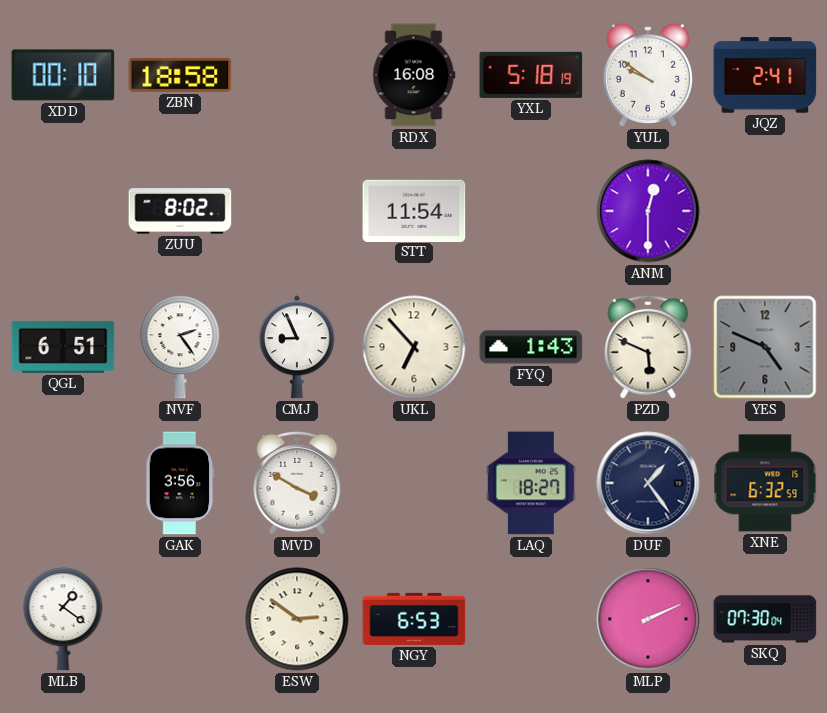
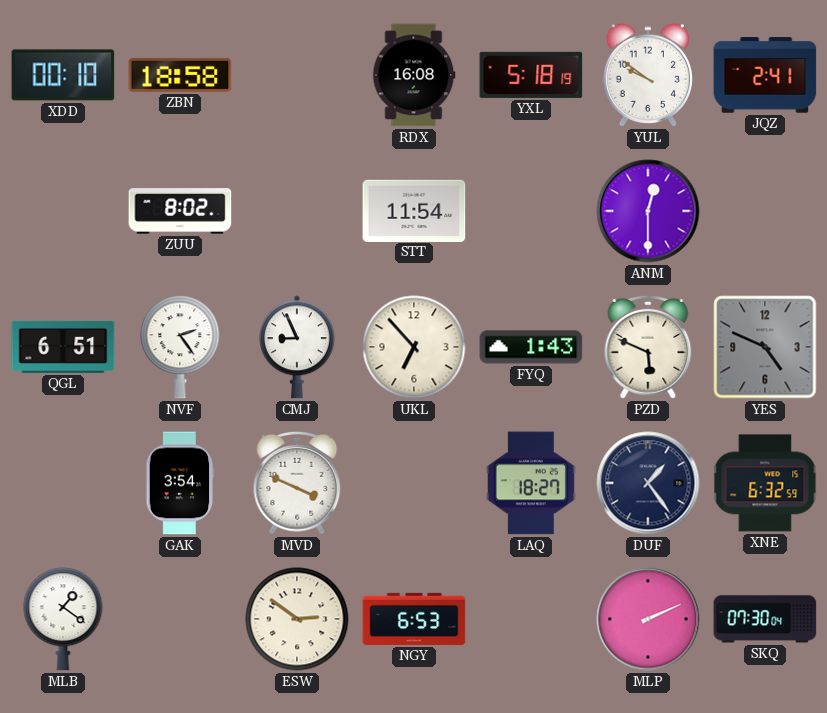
GAK: 3:56 -> 3:54 (180, 483)
MVD: 3:50 -> 3:49 (297, 483)
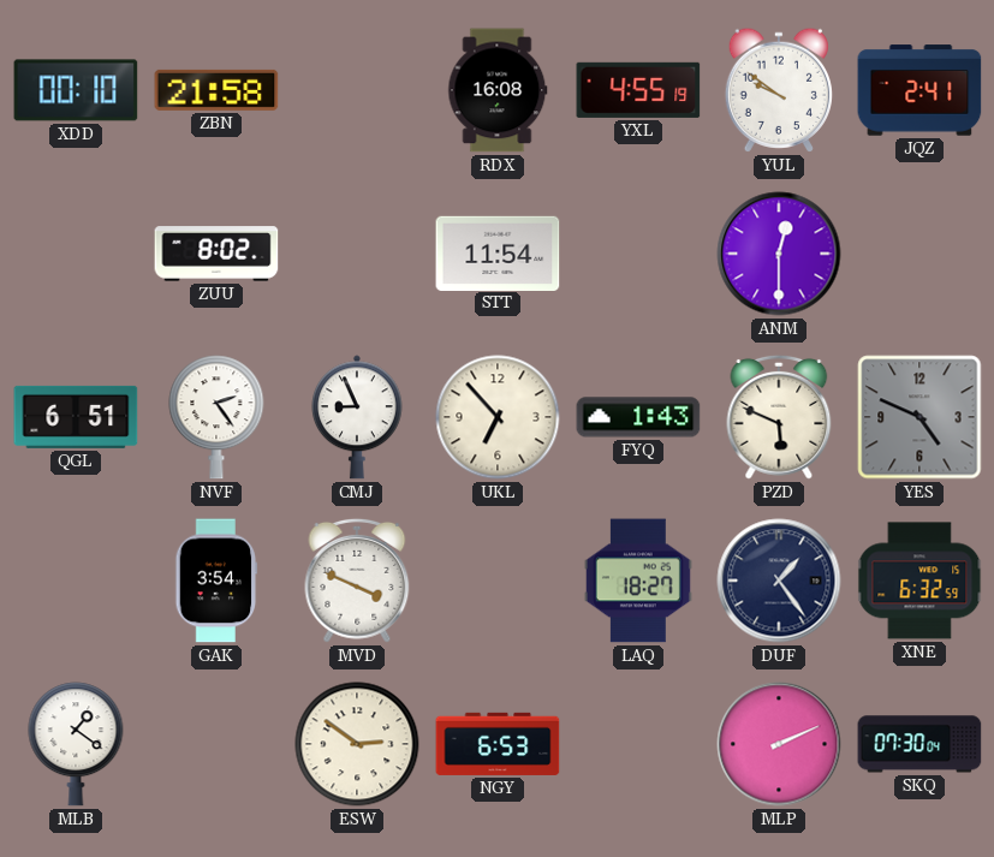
ZBN: 18:58 -> 21:58 (216, 90)
YXL: 5:18 -> 4:55 (638, 90)
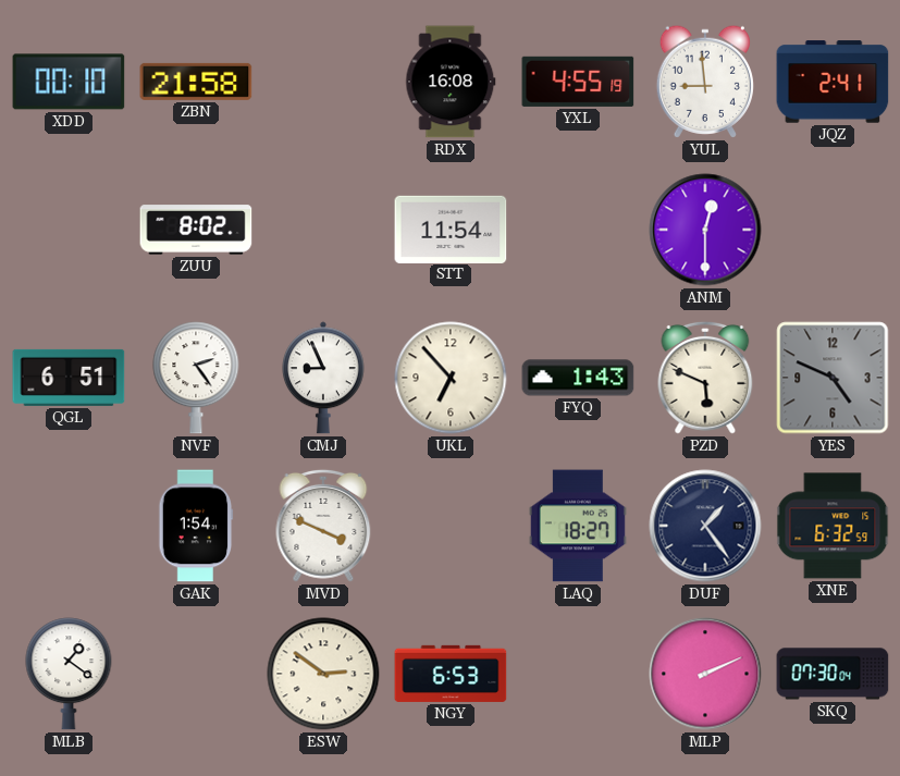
YUL: 9:51 -> 8:59 (705, 82)
GAK: 3:54 -> 1:54 (196, 526)
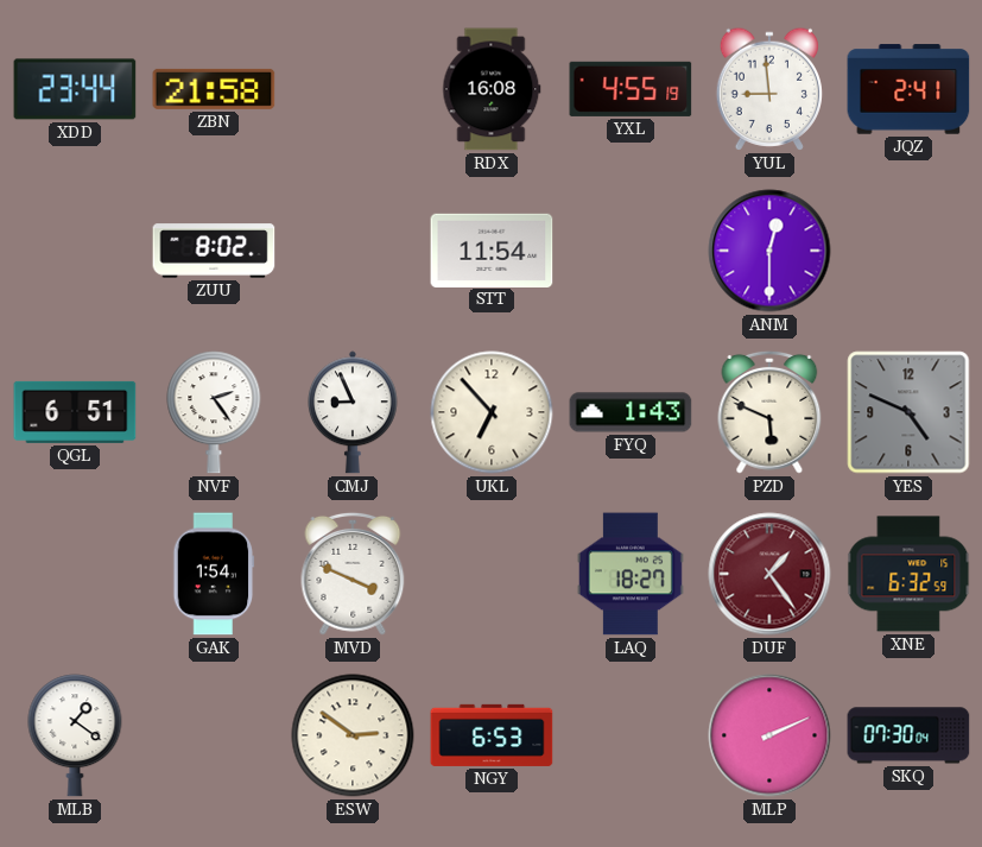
XDD: 00:10 -> 23:44 (75, 89)
DUF dial: navy -> burgundy (769, 574)
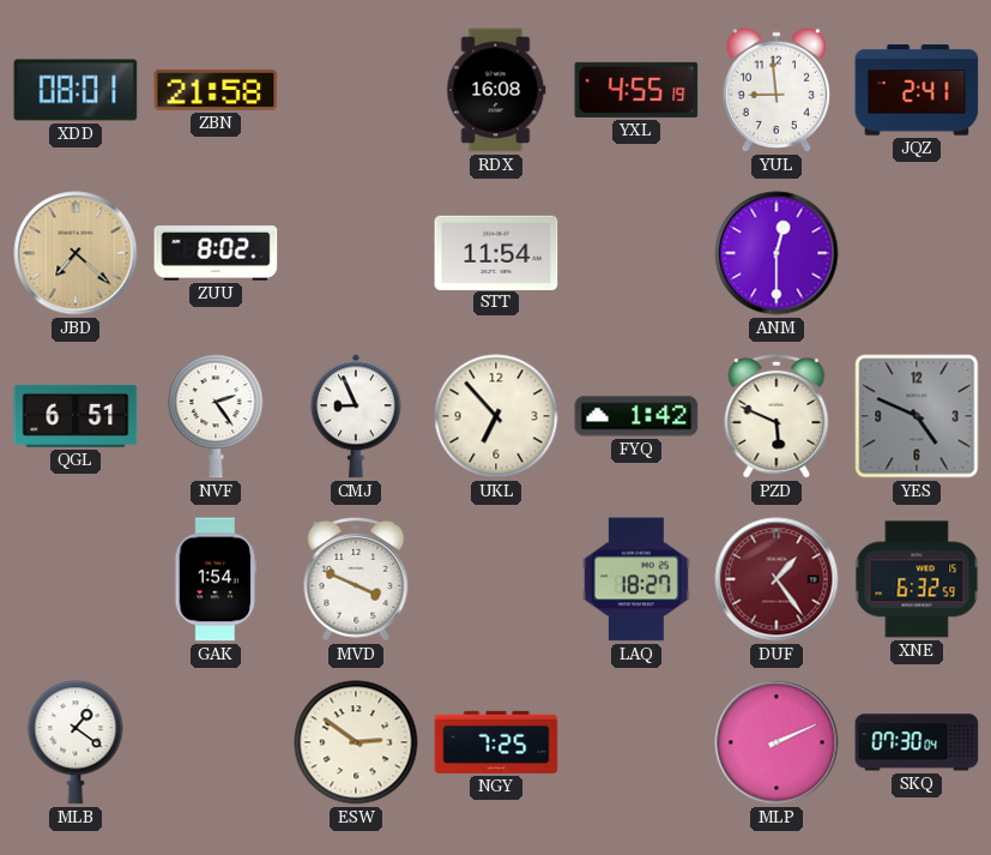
XDD: 23:44 -> 08:01 (75, 90)
JBD: none -> 7:22 (75, 253)
FYQ: 1:43 -> 1:42 (636, 416)
NGY: 6:53 -> 7:25 (496, 742)
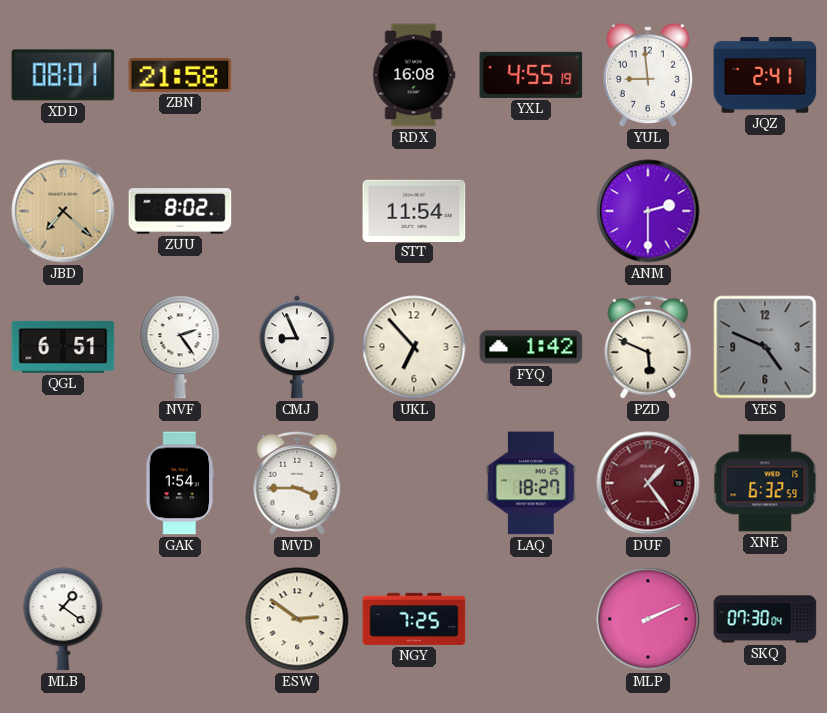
ANM: 12:30 -> 2:30 (648, 211)
MVD: 3:49 -> 3:45 (297, 483)
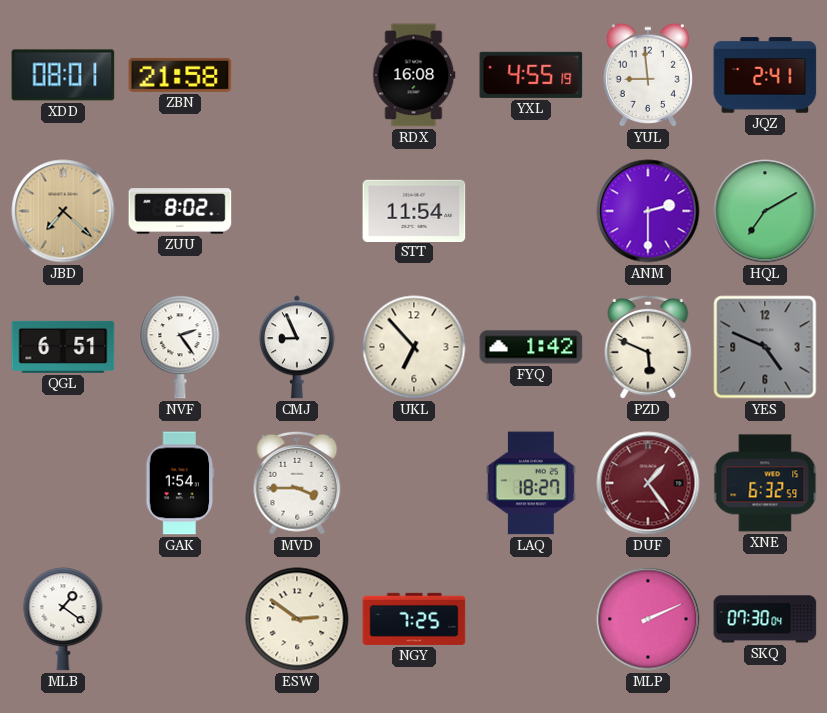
HQL: none -> 7:10 (765, 211)
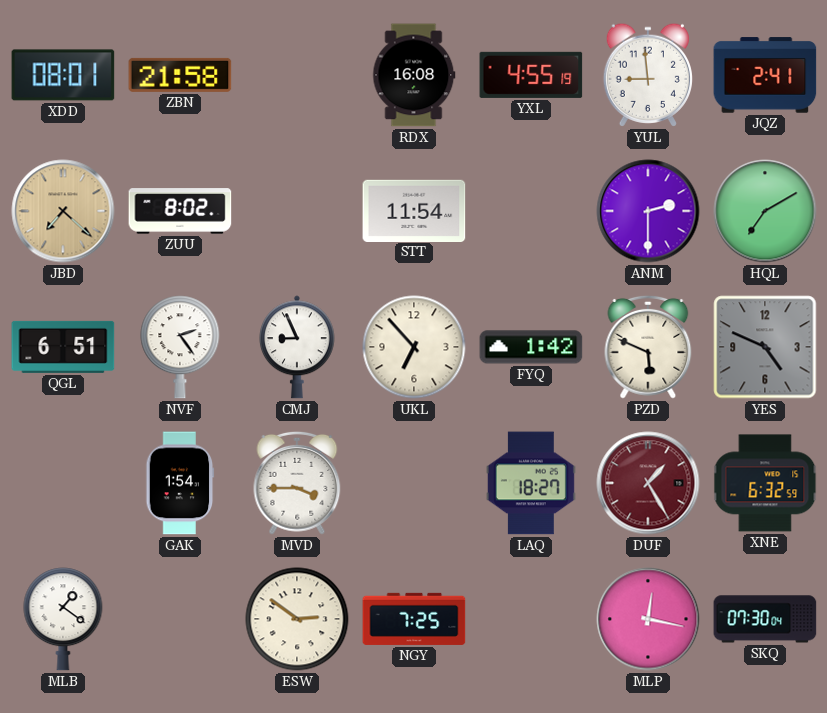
DUF: 1:24 -> 1:25 (648, 483)
MLP: 2:11 -> 12:17 (648, 619)
